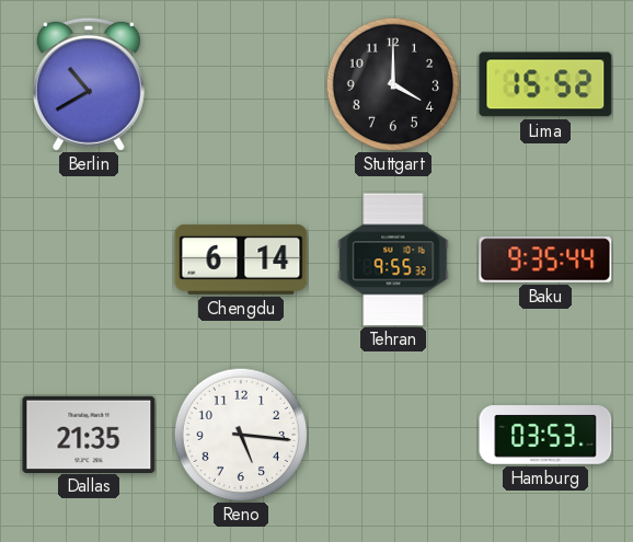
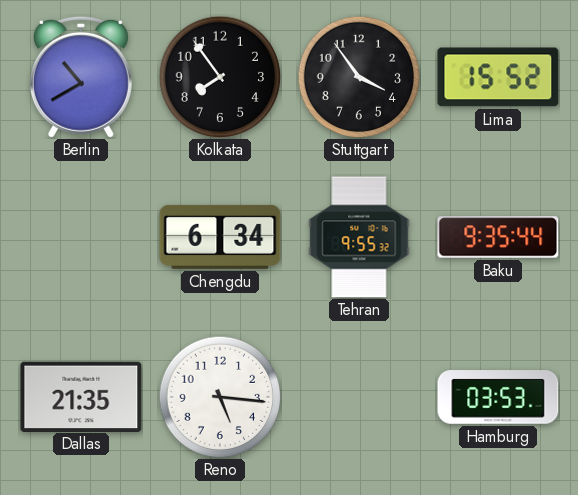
Kolkata: none -> 7:54 (220, 77)
Stuttgart: 4:00 -> 3:54 (359, 77)
Chengdu: 6:14 -> 6:34 (220, 237)
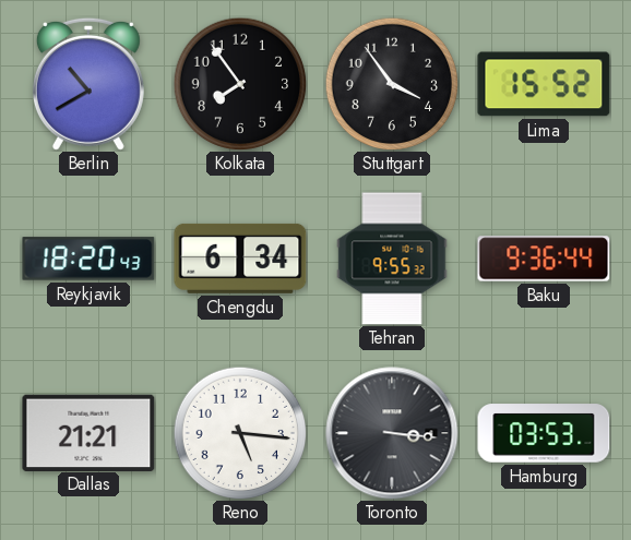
Reykjavik: none -> 18:20 (88, 259)
Baku: 9:35 -> 9:36 (544, 259)
Dallas: 21:35 -> 21:21 (88, 432)
Toronto: none -> 3:16 (392, 433)
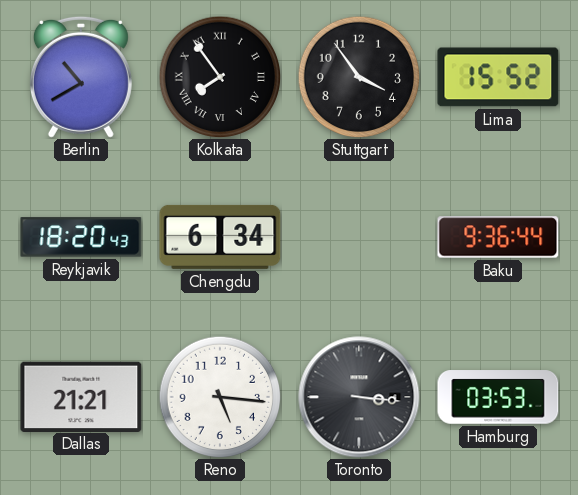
Kolkata numerals: Arabic -> Roman (220, 77)
Tehran: 9:55 -> none (392, 259)
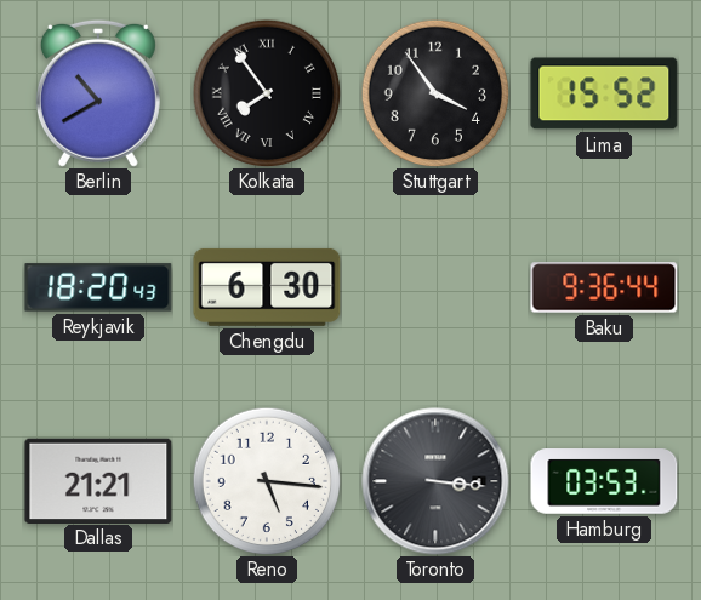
Chengdu: 6:34 -> 6:30 (267, 287)
